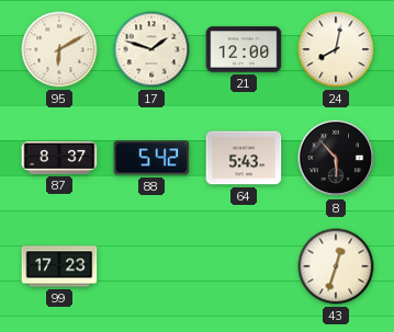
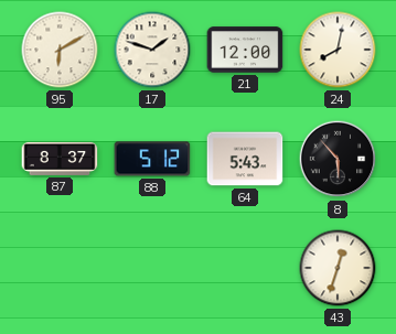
88: 5:42 -> 5:12 (152, 159)
99: 17:23 -> none (59, 266)
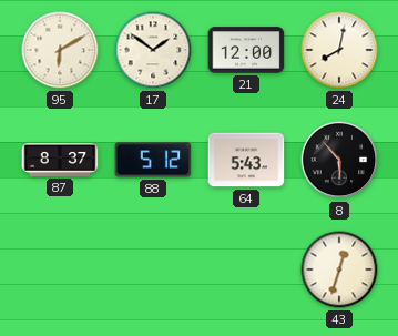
17: 1:48 -> 1:51 (153, 50)
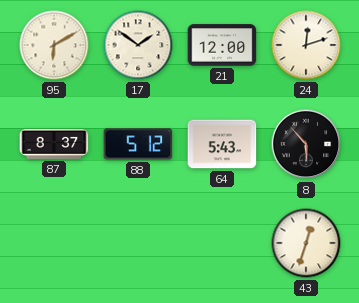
24: 8:02 -> 12:12 (306, 45)
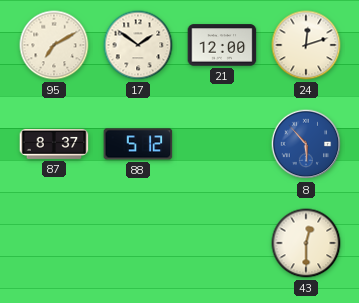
95: 6:10 -> 7:10 (54, 45)
64: 5:43 -> none (222, 144)
8 dial: black -> blue (306, 144)
43: 12:33 -> 12:30 (306, 243)
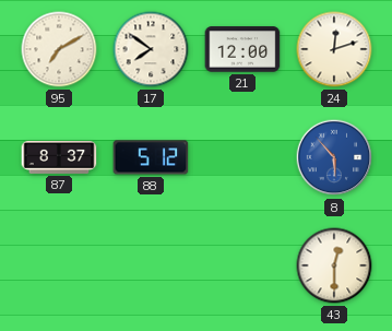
17: 1:51 -> 7:51 (151, 49)
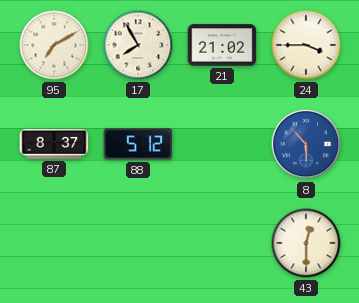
17: 7:51 -> 7:55 (138, 45)
21: 12:00 -> 21:02 (222, 45)
24: 12:12 -> 3:45 (306, 45)
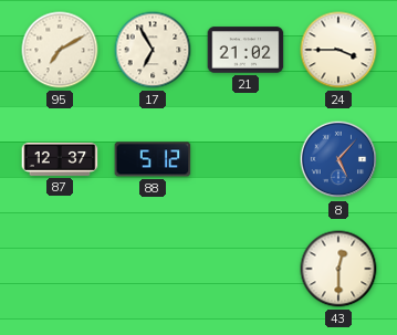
17: 7:55 -> 6:55 (153, 50)
87: 8:37 -> 12:37 (60, 159)
8: 5:53 -> 5:07 (338, 159)
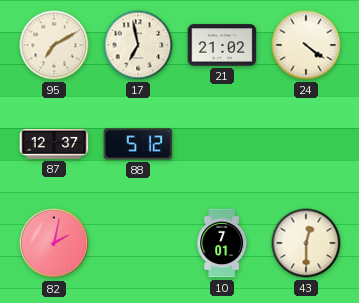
17: 6:55 -> 6:58 (138, 45)
24: 3:45 -> 4:21 (306, 45)
8: 5:07 -> none (338, 159)
82: none -> 2:02 (54, 243)
10: none -> 7:01 (222, 243)
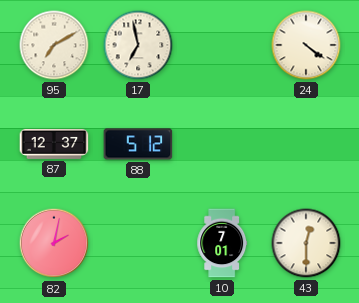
21: 21:02 -> none (222, 45)
